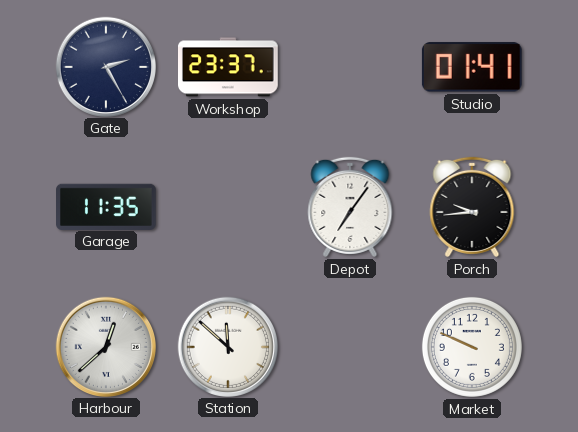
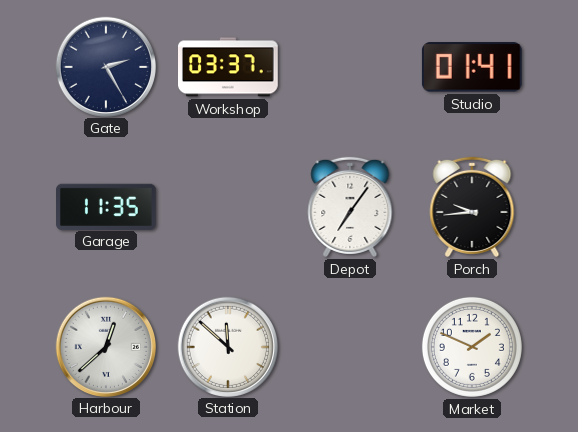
Workshop: 23:37 -> 03:37 (229, 67)
Market: 9:49 -> 1:49 (472, 347)
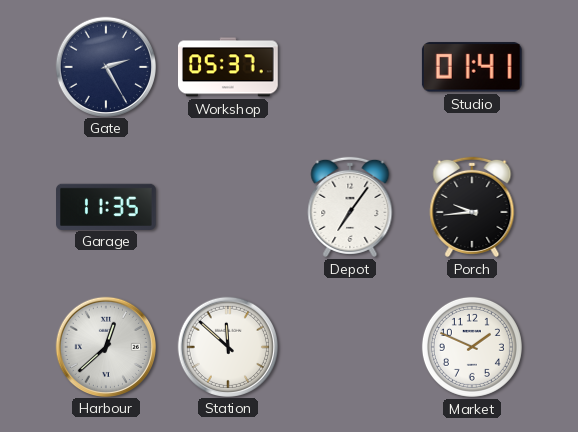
Workshop: 03:37 -> 05:37 (229, 67)
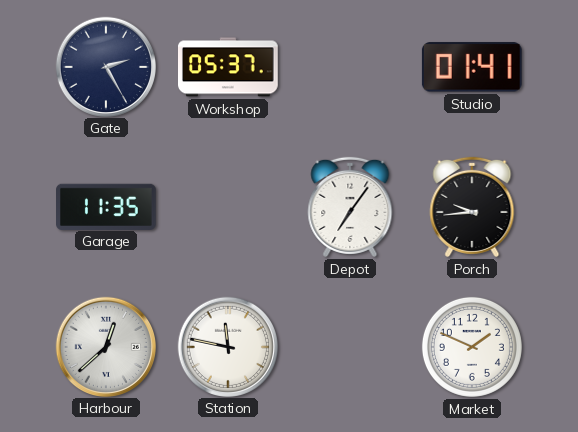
Station: 11:52 -> 11:47 (227, 346)
